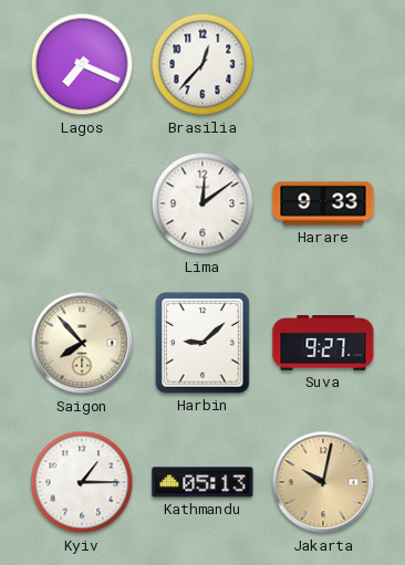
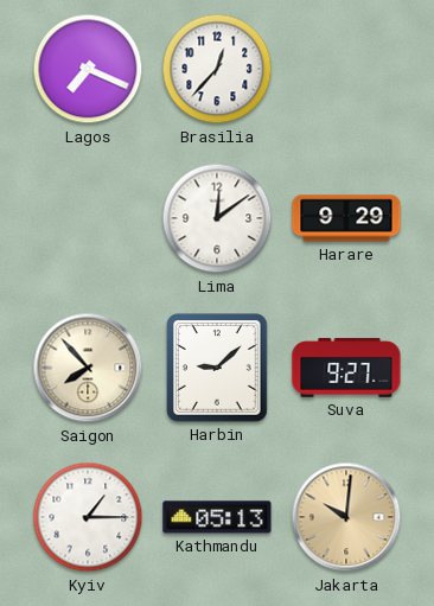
Harare: 9:33 -> 9:29 (346, 218)
Jakarta: 10:02 -> 10:01 (346, 517)
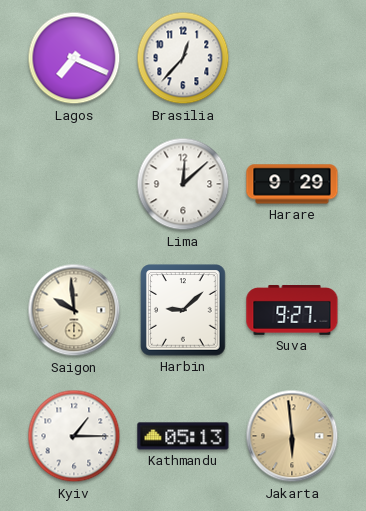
Lima: 12:09 -> 12:08 (183, 184)
Saigon: 7:53 -> 9:59 (74, 310)
Jakarta: 10:01 -> 5:59 (292, 436)
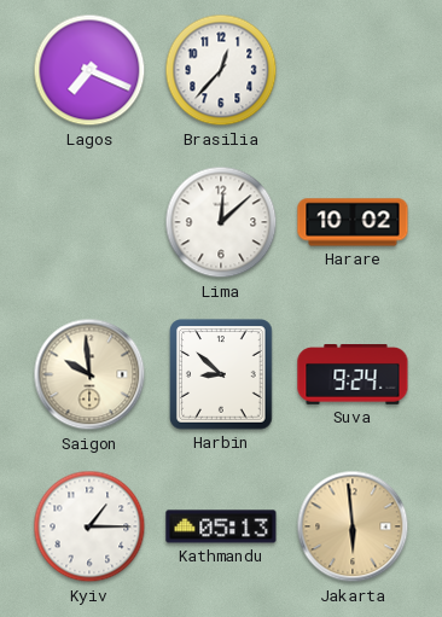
Harare: 9:29 -> 10:02 (353, 222)
Harbin: 9:08 -> 8:52 (221, 374)
Suva: 9:27 -> 9:24 (353, 376)
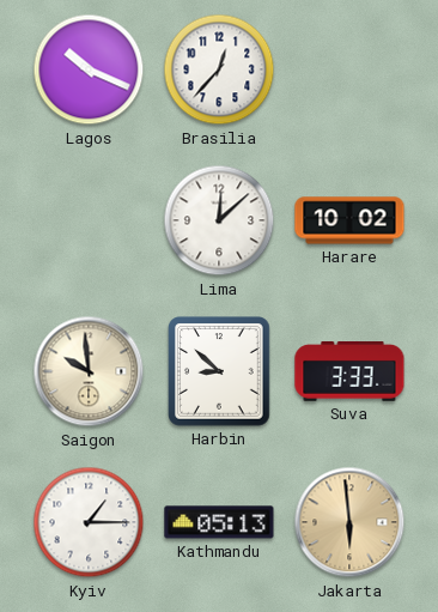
Lagos: 7:19 -> 10:19 (89, 69)
Suva: 9:24 -> 3:33 (349, 372)
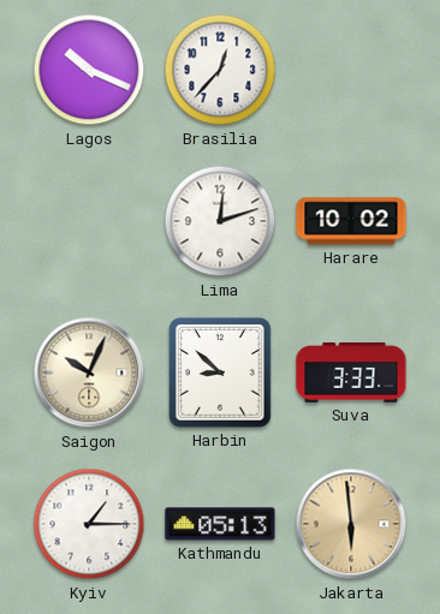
Lima: 12:08 -> 12:12 (220, 221)
Saigon: 9:59 -> 10:04 (89, 372)
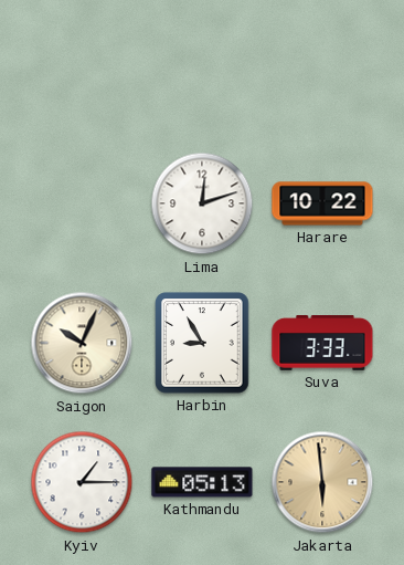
Lagos: 10:19 -> none (89, 70)
Brasilia: 12:37 -> none (220, 70)
Harare: 10:02 -> 10:22 (322, 203)
Harbin: 8:52 -> 8:55 (202, 343)
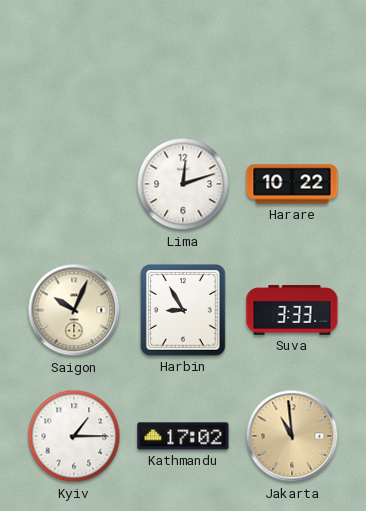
Kathmandu: 05:13 -> 17:02 (183, 436)
Jakarta: 5:59 -> 10:59 (292, 436)
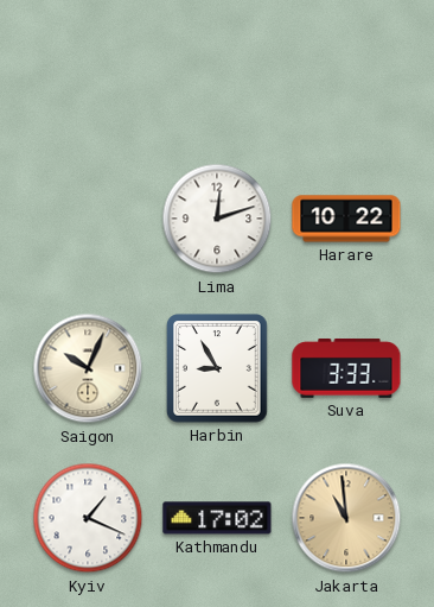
Kyiv: 1:15 -> 1:19 (88, 518)
